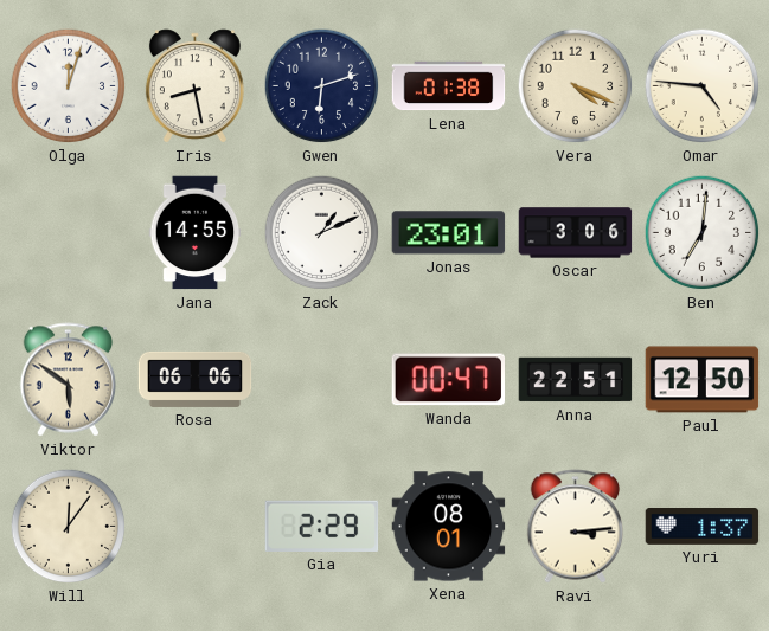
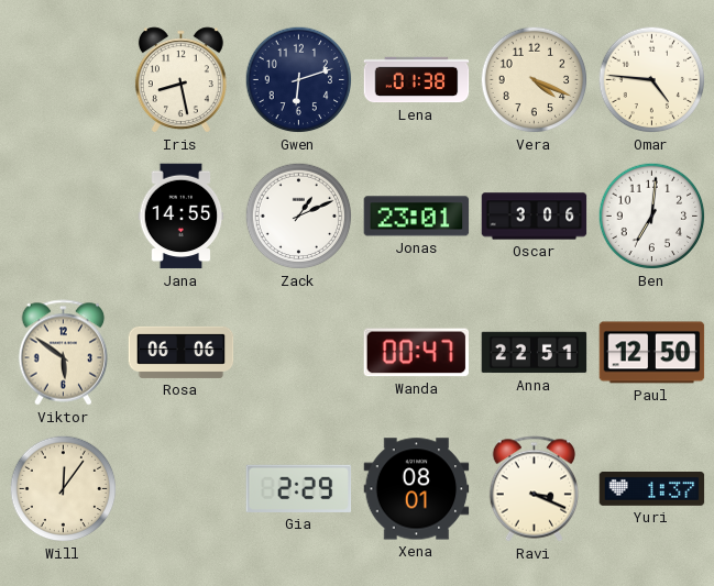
Olga: 12:03 -> none (69, 86)
Ravi: 3:14 -> 3:19 (535, 489)
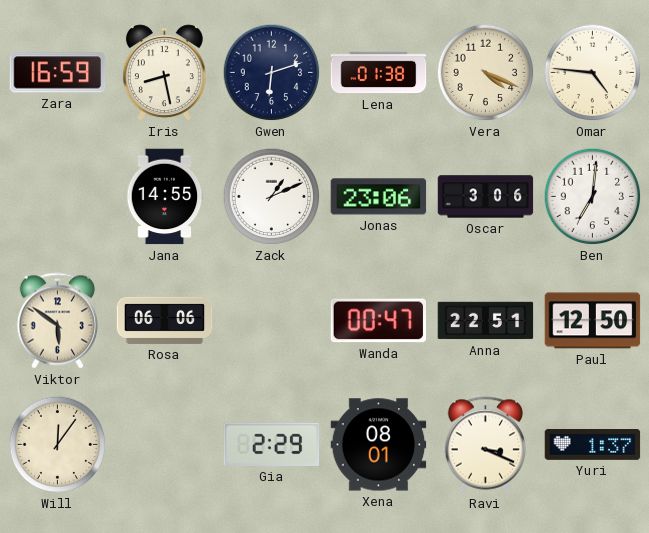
Zara: none -> 16:59 (58, 73)
Jonas: 23:01 -> 23:06 (379, 197)
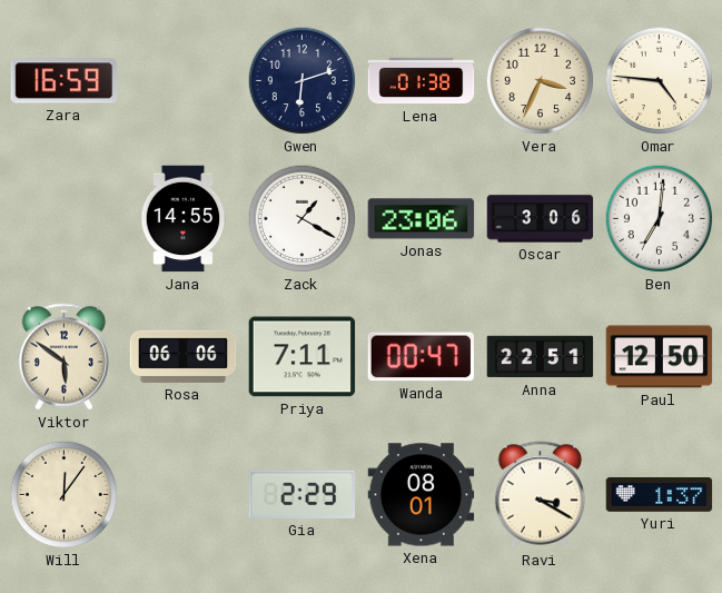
Iris: 8:28 -> none (164, 73)
Vera: 4:19 -> 3:34 (541, 81)
Zack: 1:11 -> 1:20 (303, 219)
Priya: none -> 7:11 (303, 357)
Ravi: 3:19 -> 3:20 (541, 495)
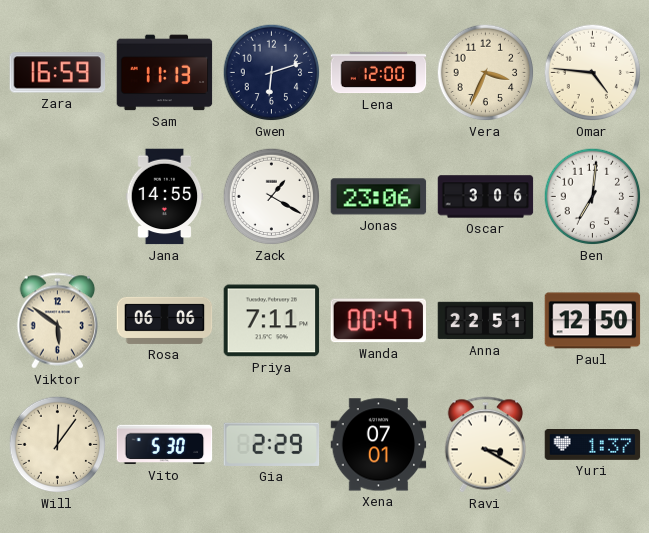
Sam: none -> 11:13 (165, 73)
Lena: 01:38 -> 12:00 (379, 73)
Vito: none -> 5:30 (165, 445)
Xena: 08:01 -> 07:01 (379, 445)
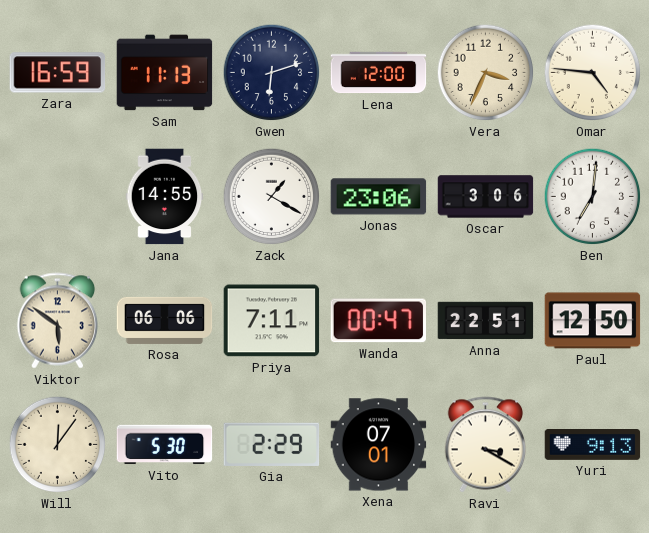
Yuri: 1:37 -> 9:13 (593, 445)
